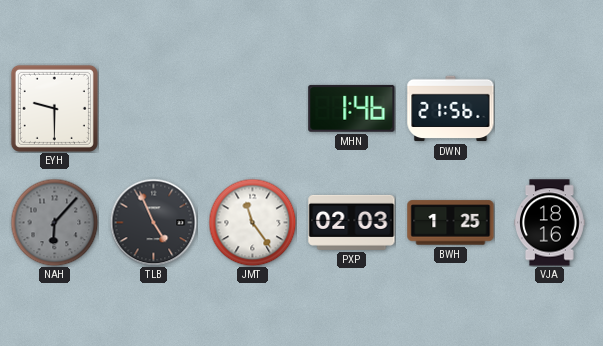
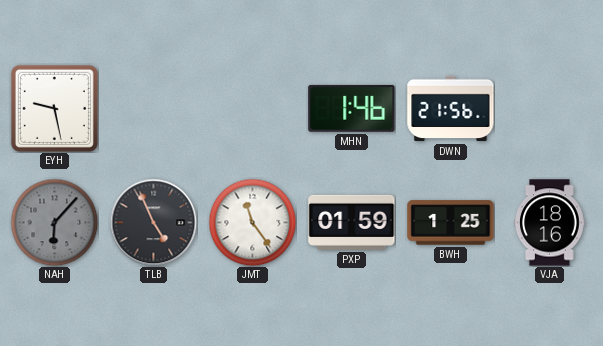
EYH: 9:30 -> 9:28 (54, 108)
PXP: 02:03 -> 01:59 (352, 222)
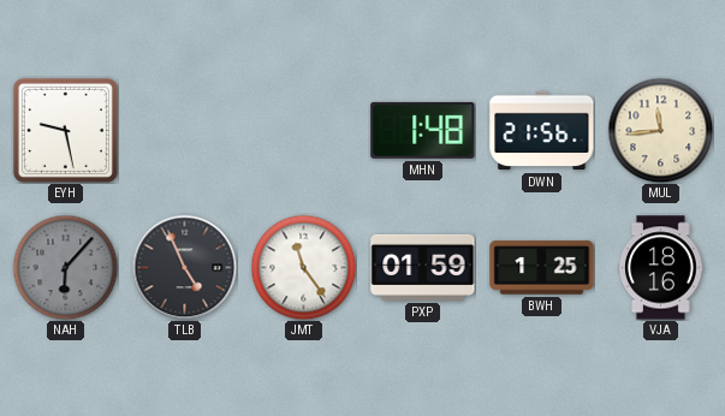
MHN: 1:46 -> 1:48 (423, 130)
MUL: none -> 11:44 (660, 130)
